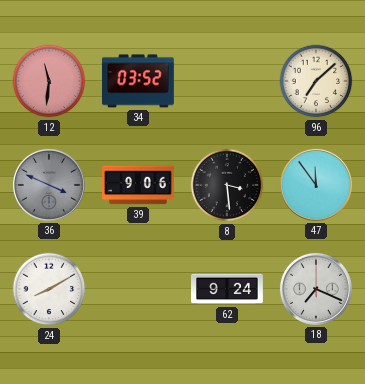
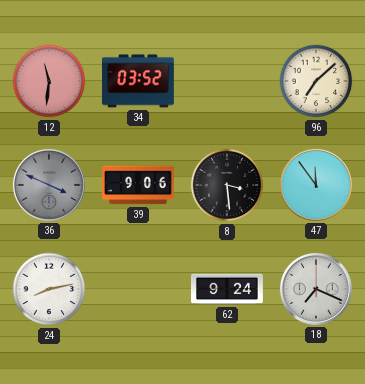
24: 8:10 -> 8:13 (49, 289)
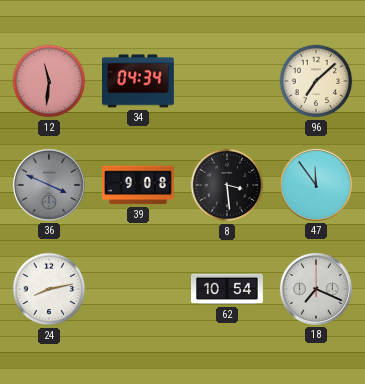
34: 03:52 -> 04:34 (138, 81)
39: 9:06 -> 9:08 (139, 185)
62: 9:24 -> 10:54 (228, 289)
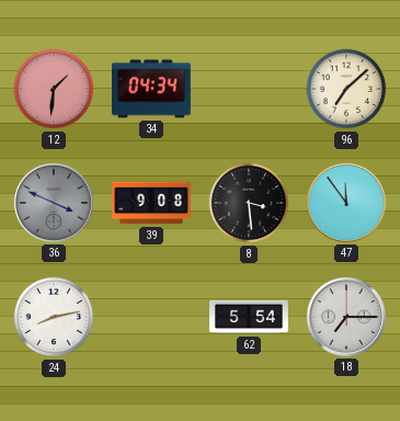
12: 11:31 -> 1:31 (54, 89)
62: 10:54 -> 5:54 (250, 317)
18: 7:19 -> 7:15 (346, 317)
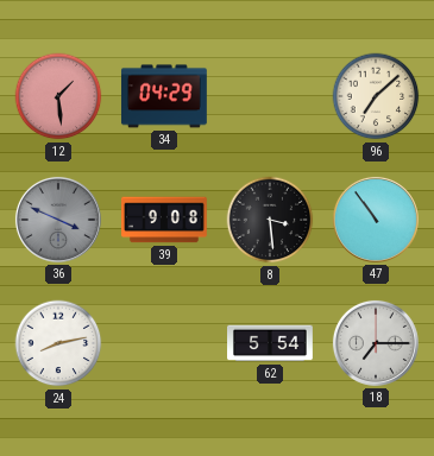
12: 1:31 -> 1:29 (58, 96)
34: 04:34 -> 04:29 (164, 96)
47: 11:54 -> 10:54 (376, 220)
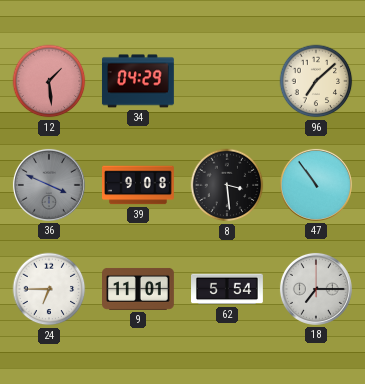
24: 8:13 -> 6:45 (49, 289)
9: none -> 11:01 (139, 289)
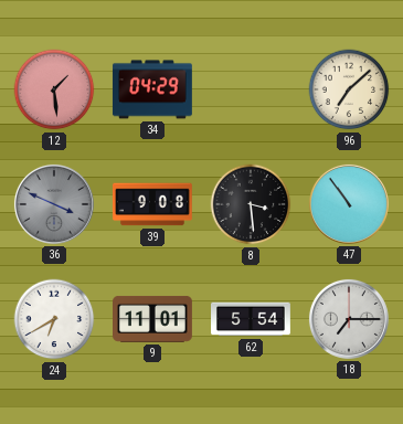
24: 6:45 -> 6:40 (54, 319)
